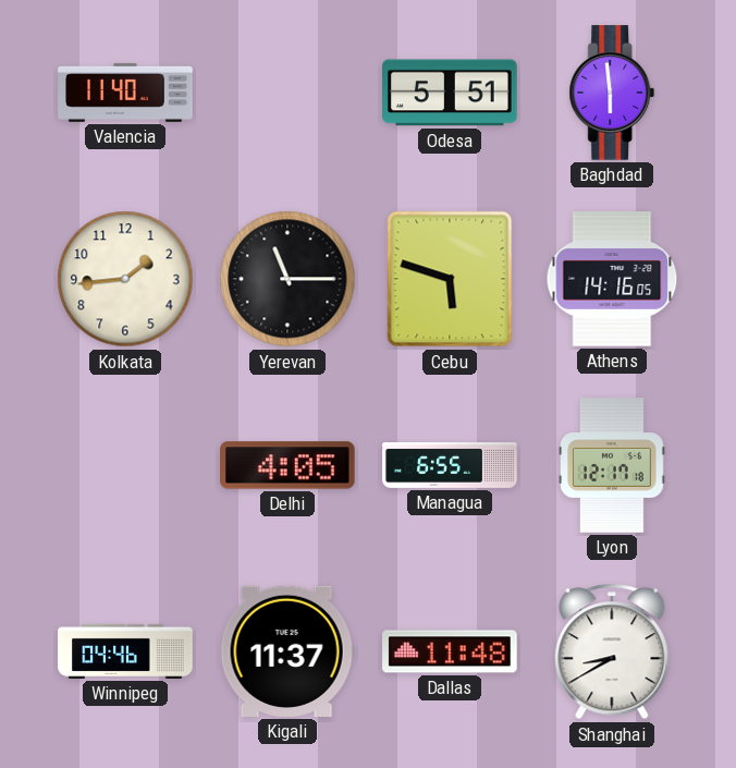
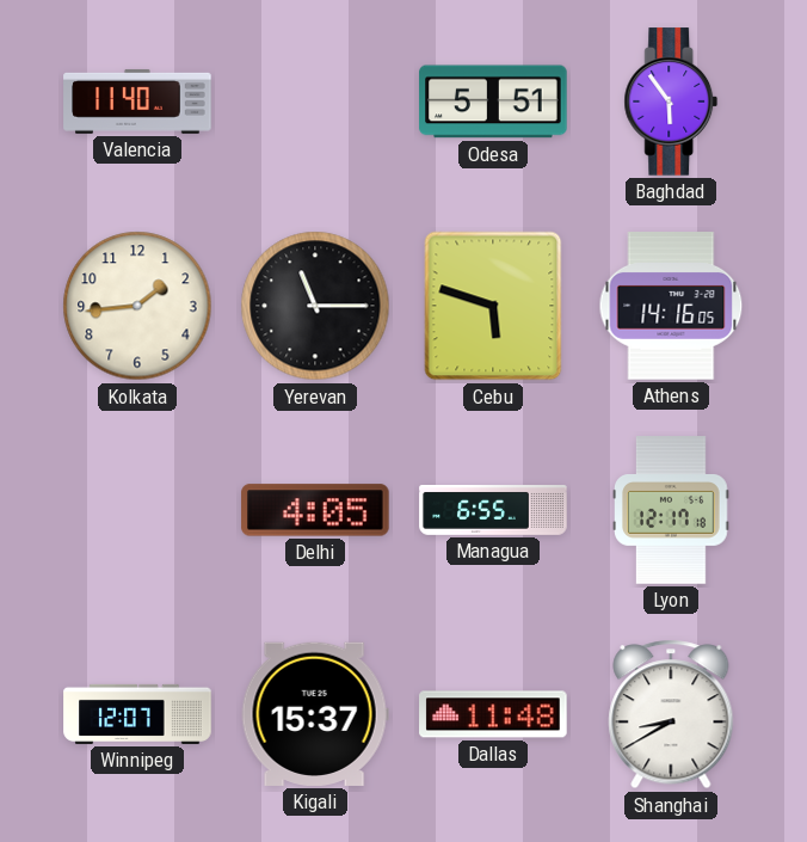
Baghdad: 5:59 -> 5:54 (671, 102)
Winnipeg: 04:46 -> 12:07 (137, 714)
Kigali: 11:37 -> 15:37 (315, 714)
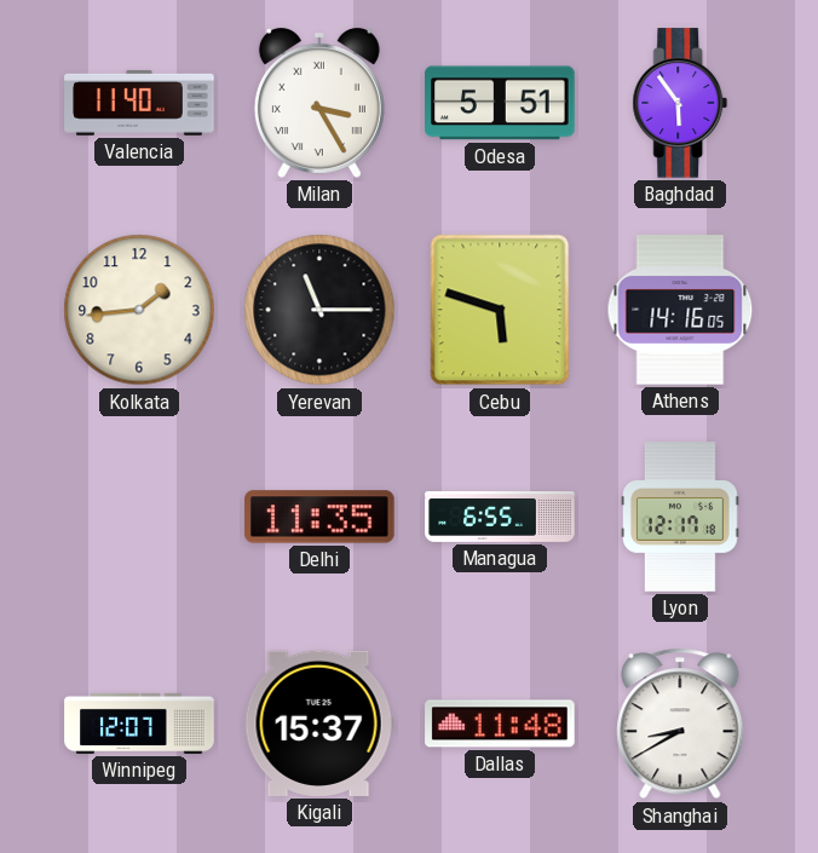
Milan: none -> 3:25 (319, 103)
Delhi: 4:05 -> 11:35 (319, 517)
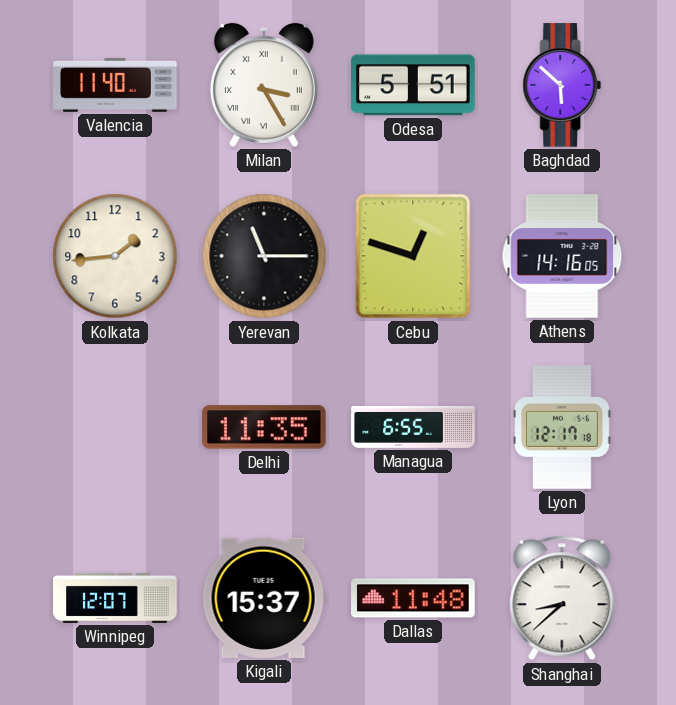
Baghdad: 5:54 -> 5:52 (562, 85)
Cebu: 5:48 -> 12:48 (413, 256)
Shanghai: 8:40 -> 8:38 (562, 598)
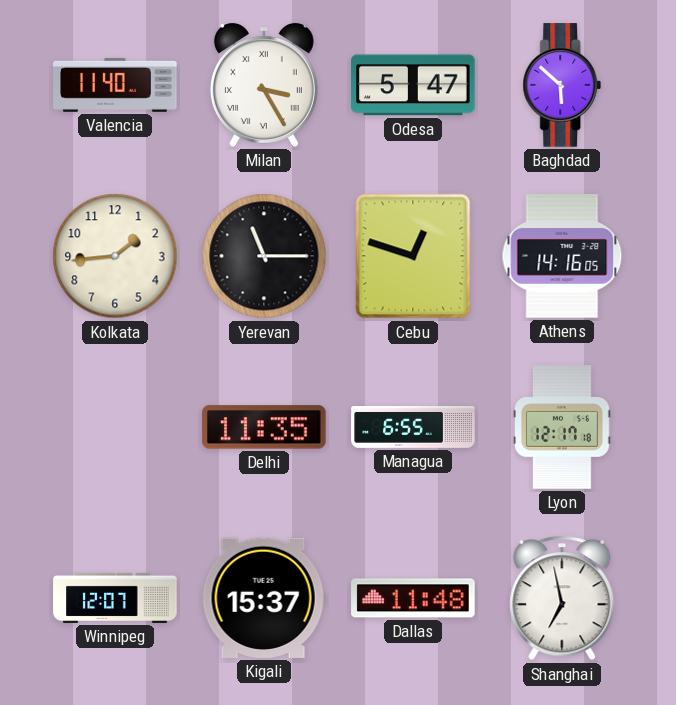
Odesa: 5:51 -> 5:47 (413, 85)
Shanghai: 8:38 -> 6:58 (562, 598)
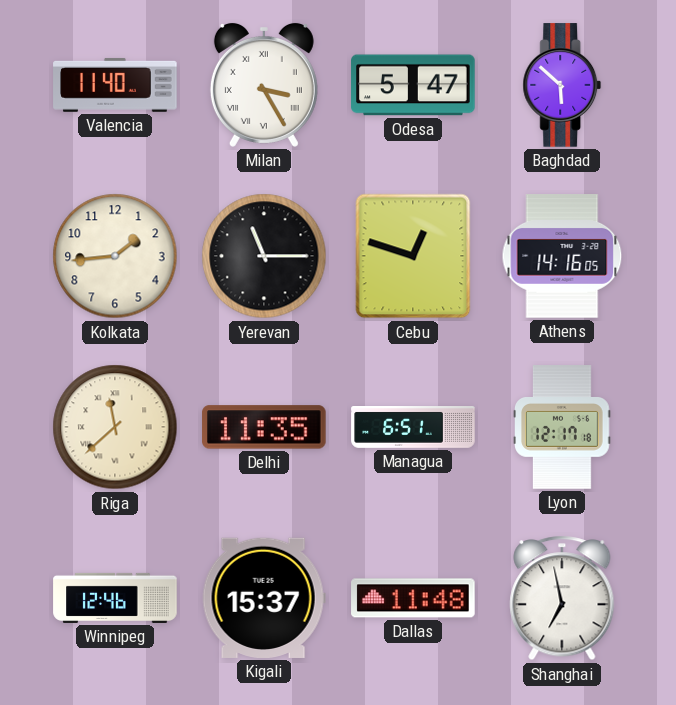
Riga: none -> 11:38 (115, 427)
Managua: 6:55 -> 6:51 (413, 428)
Winnipeg: 12:07 -> 12:46 (115, 598)
